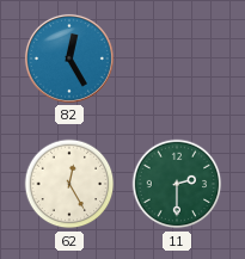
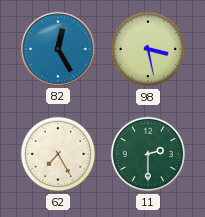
98: none -> 3:28 (148, 49)
62: 12:25 -> 7:25 (58, 154)
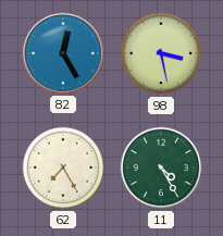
11: 2:30 -> 4:25 (161, 167)
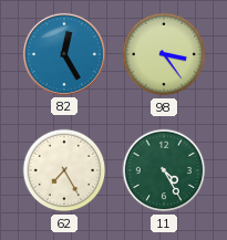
98: 3:28 -> 3:24 (164, 54)
